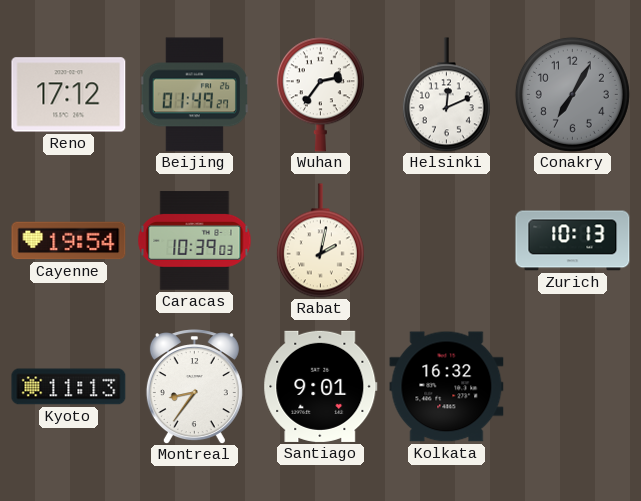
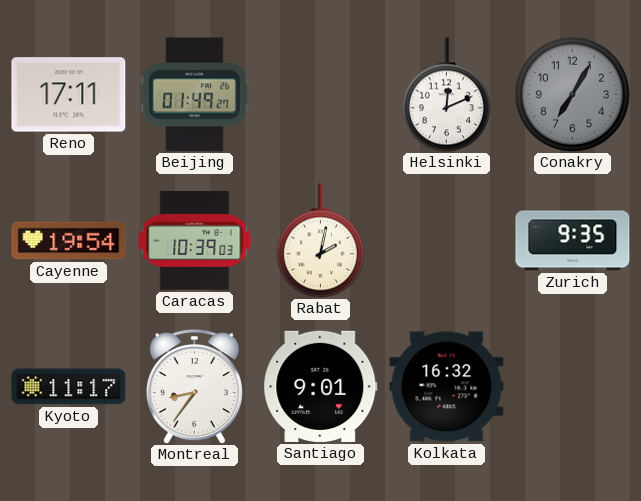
Reno: 17:12 -> 17:11 (69, 95)
Wuhan: 2:36 -> none (320, 95)
Zurich: 10:13 -> 9:35 (573, 241)
Kyoto: 11:13 -> 11:17 (69, 387)
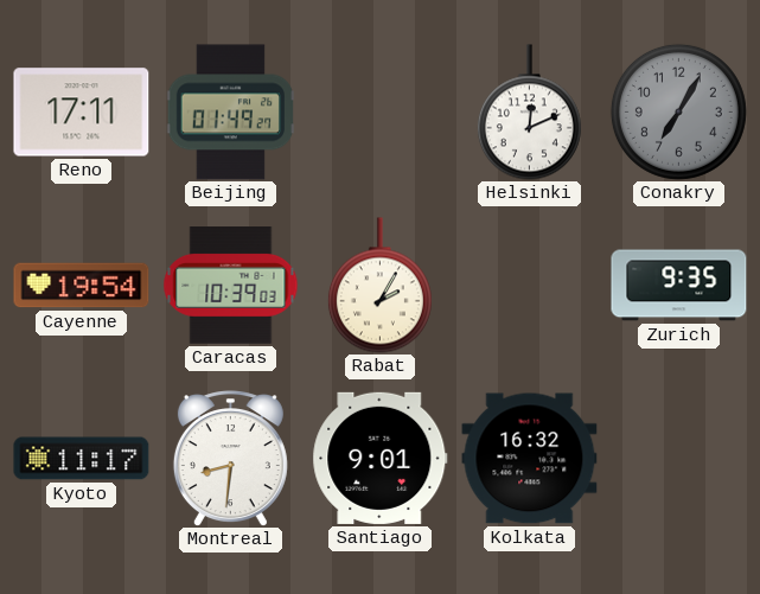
Rabat: 2:02 -> 2:05 (379, 286)
Montreal: 8:36 -> 8:31 (230, 459)
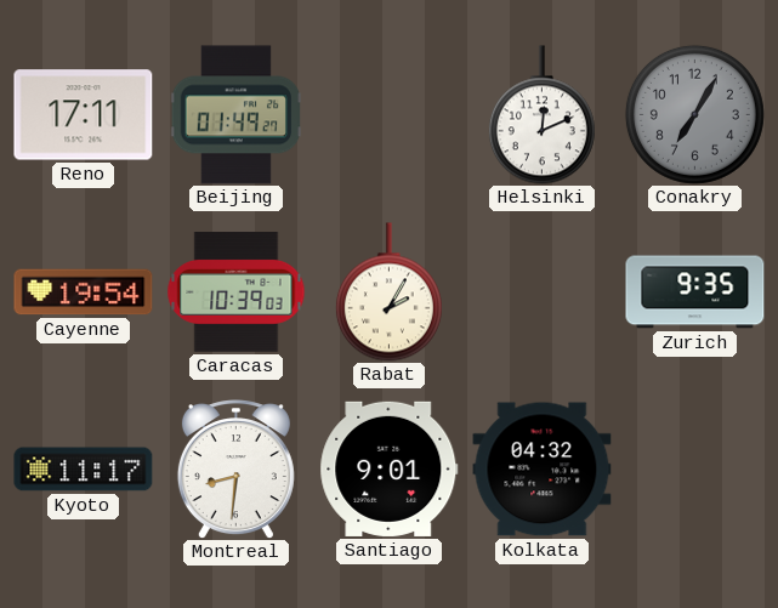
Kolkata: 16:32 -> 04:32 (543, 470)
